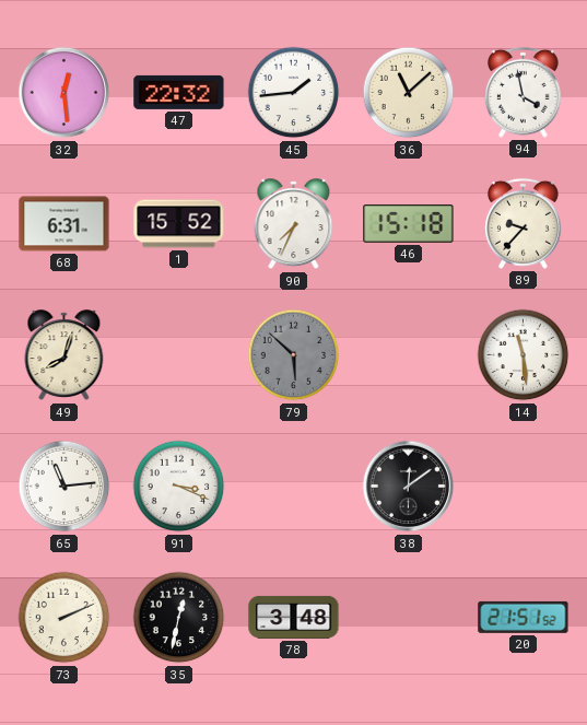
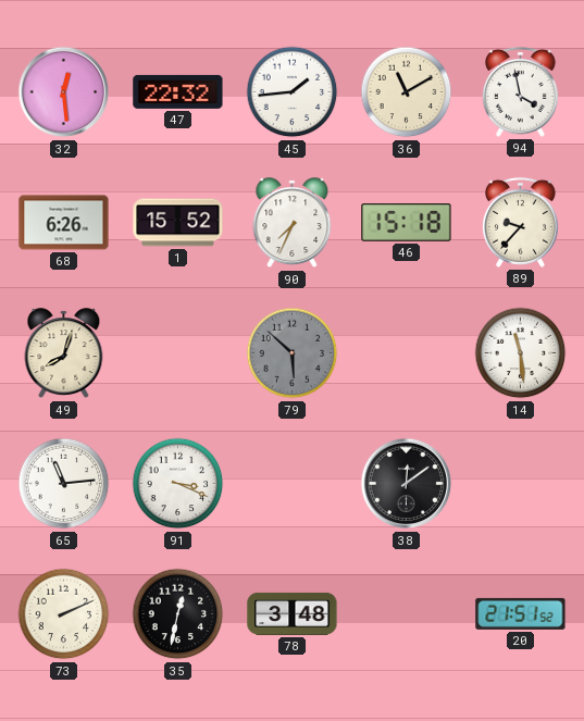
36: 11:08 -> 11:10 (407, 92)
68: 6:31 -> 6:26 (64, 223)
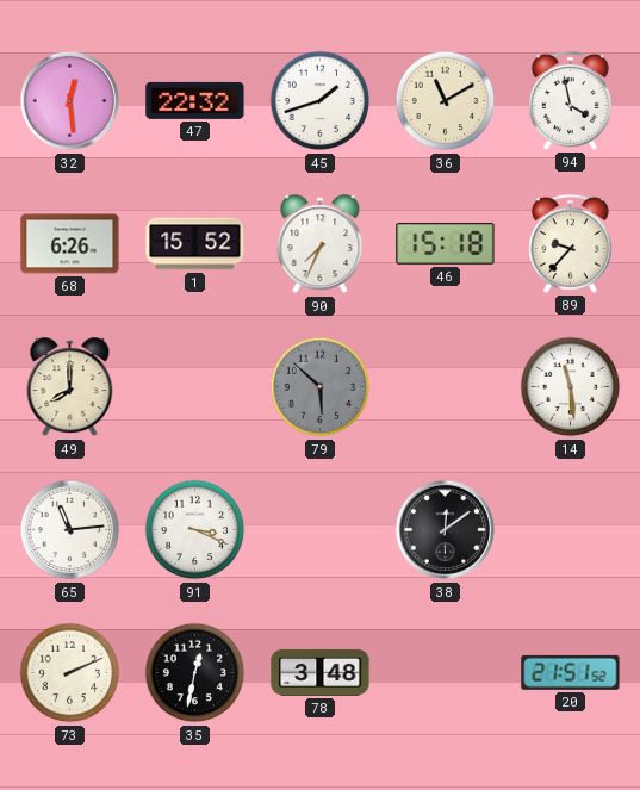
45: 1:44 -> 1:42 (321, 101)
49: 8:03 -> 8:00 (70, 387)
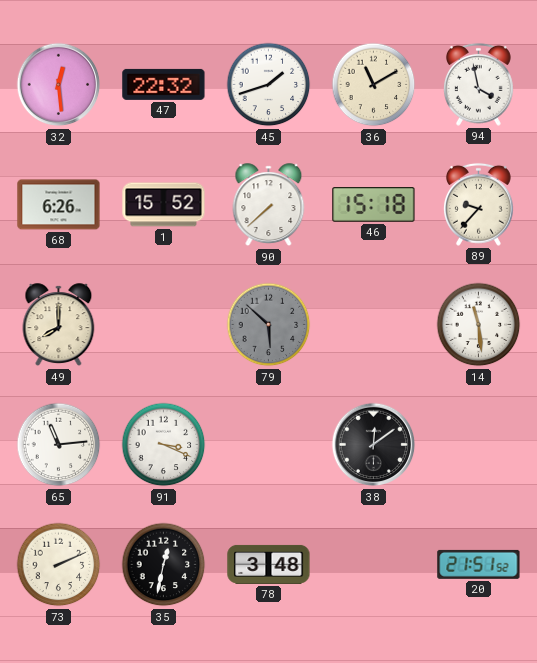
90: 7:34 -> 7:38 (269, 205)
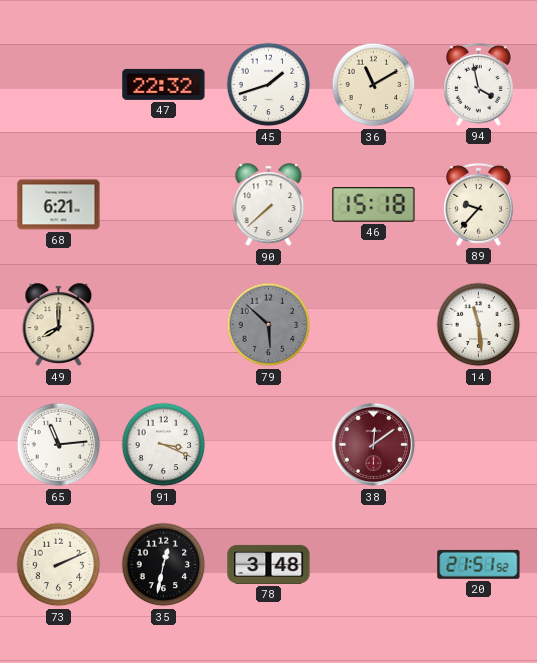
32: 12:29 -> none (59, 85)
68: 6:26 -> 6:21 (59, 205)
1: 15:52 -> none (164, 205)
38 dial: black -> burgundy (374, 445)
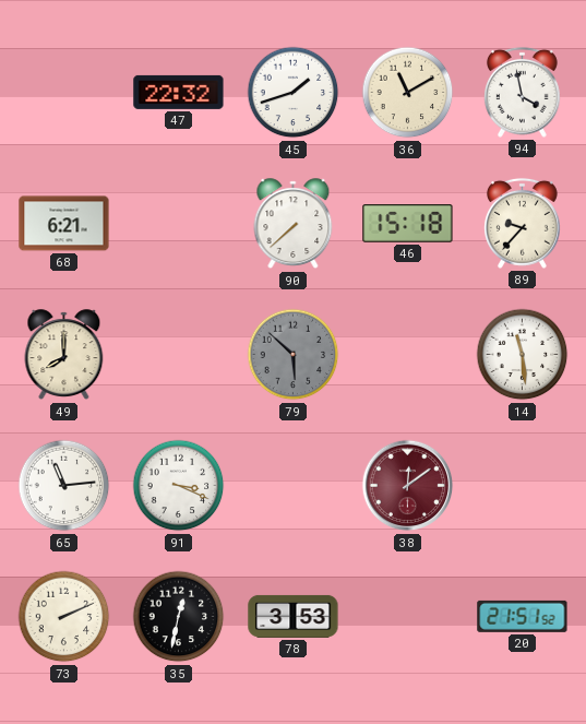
78: 3:48 -> 3:53 (294, 616)
